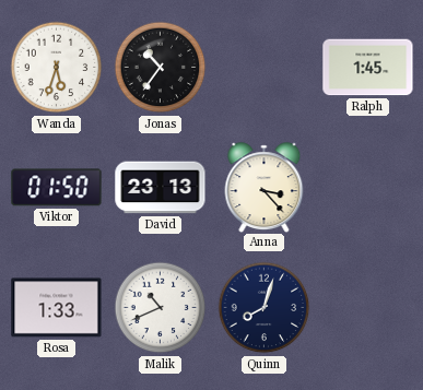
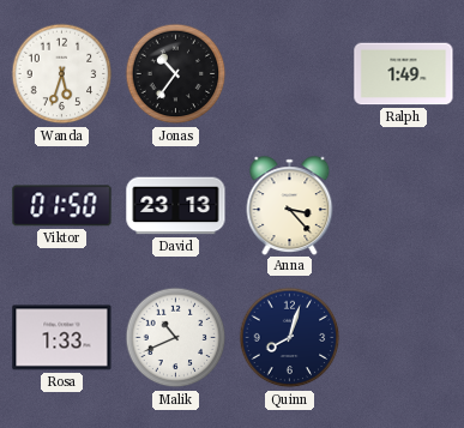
Ralph: 1:45 -> 1:49 (404, 74)
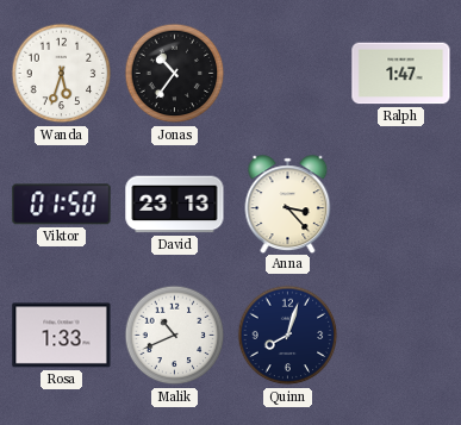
Ralph: 1:49 -> 1:47 (401, 74)
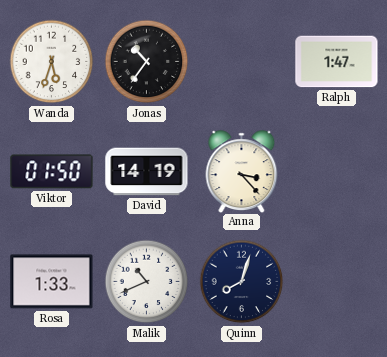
David: 23:13 -> 14:19 (147, 172)
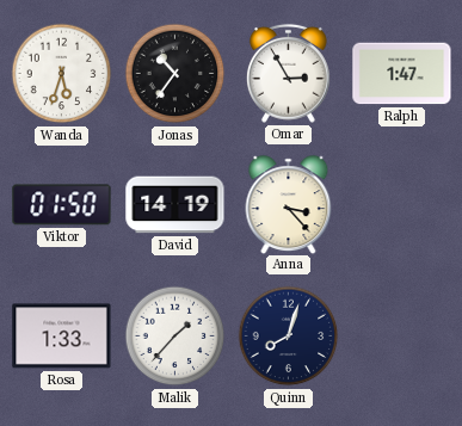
Omar: none -> 2:55 (288, 73)
Malik: 10:41 -> 1:37 (175, 337)
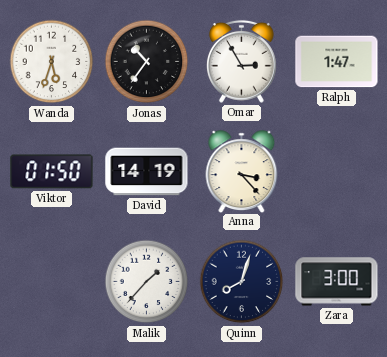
Rosa: 1:33 -> none (62, 337)
Zara: none -> 3:00 (337, 282)
